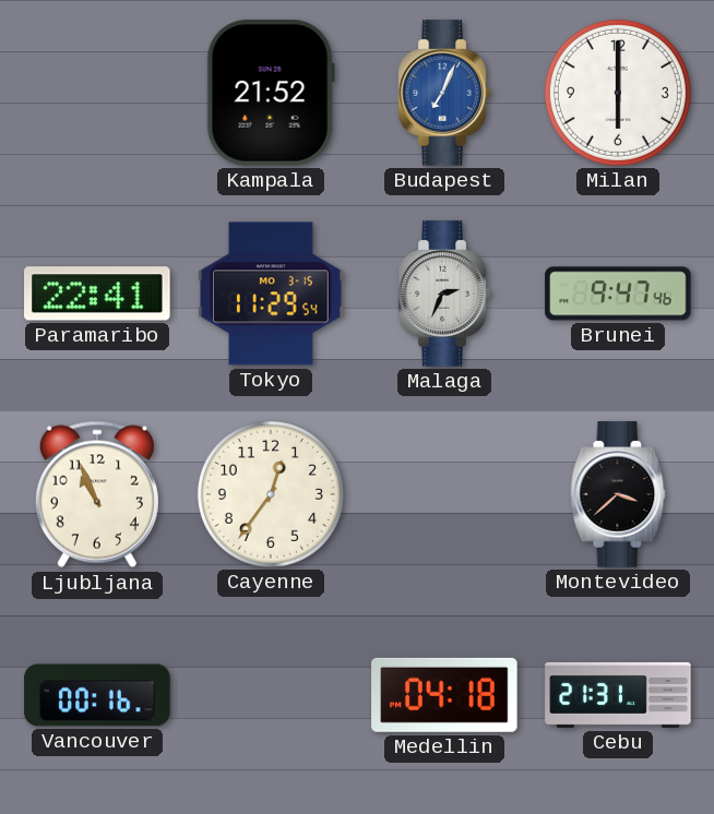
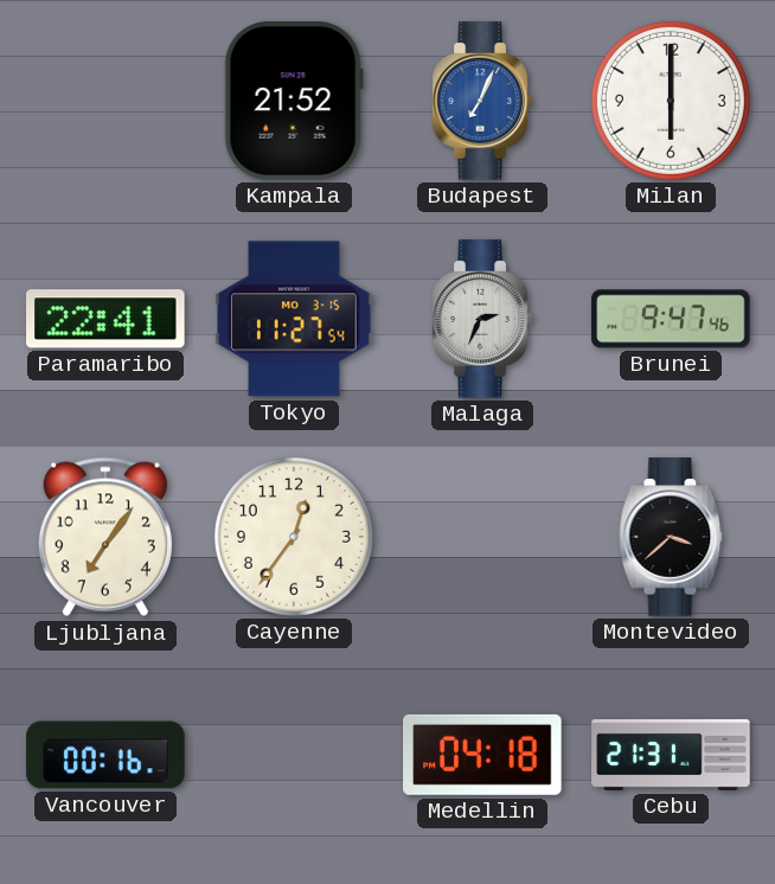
Tokyo: 11:29 -> 11:27 (294, 319)
Ljubljana: 10:56 -> 7:06 (105, 537)
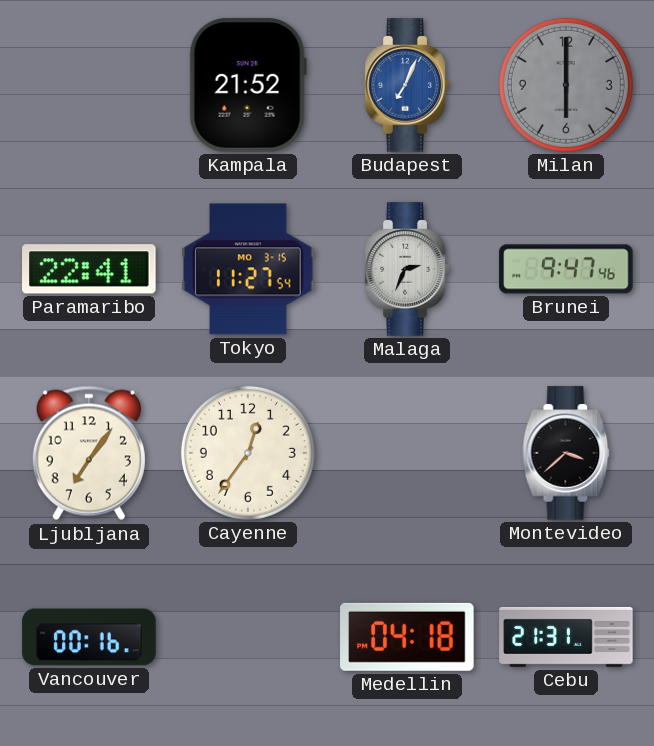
Milan dial: white -> grey (566, 85)
